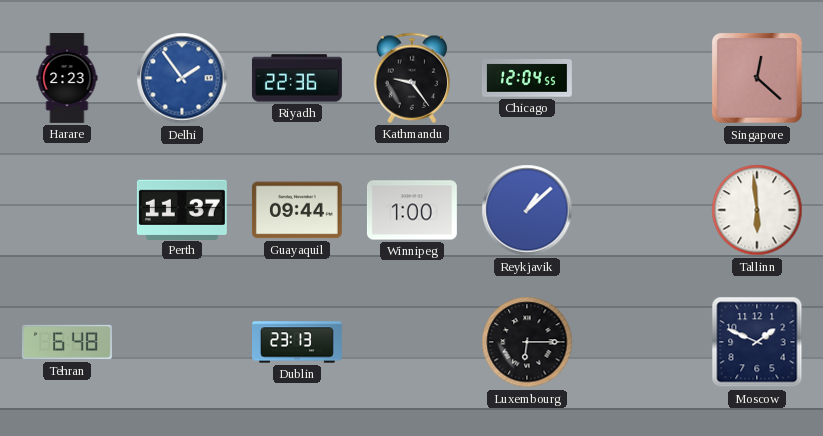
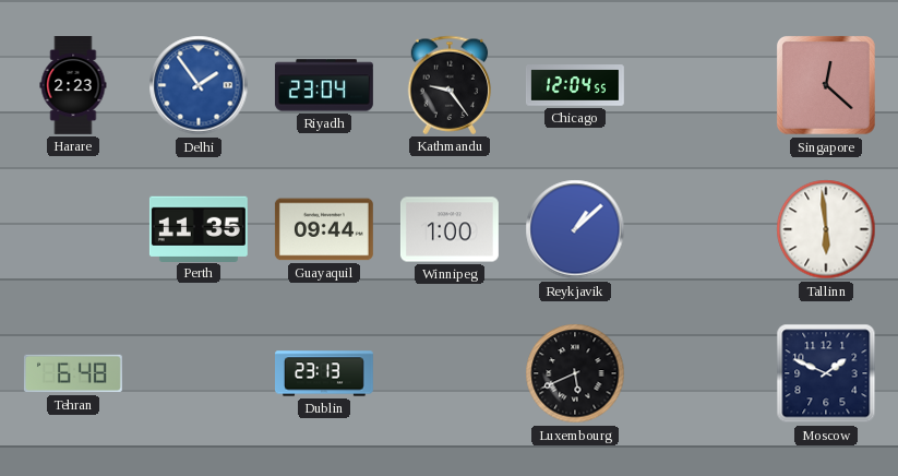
Riyadh: 22:36 -> 23:04 (324, 85)
Perth: 11:37 -> 11:35 (199, 228)
Luxembourg: 6:15 -> 5:41 (575, 373)
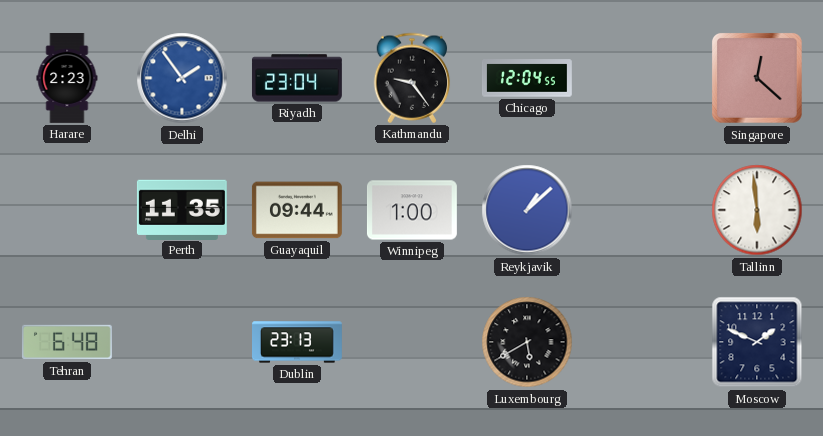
Luxembourg: 5:41 -> 5:40 (527, 342)
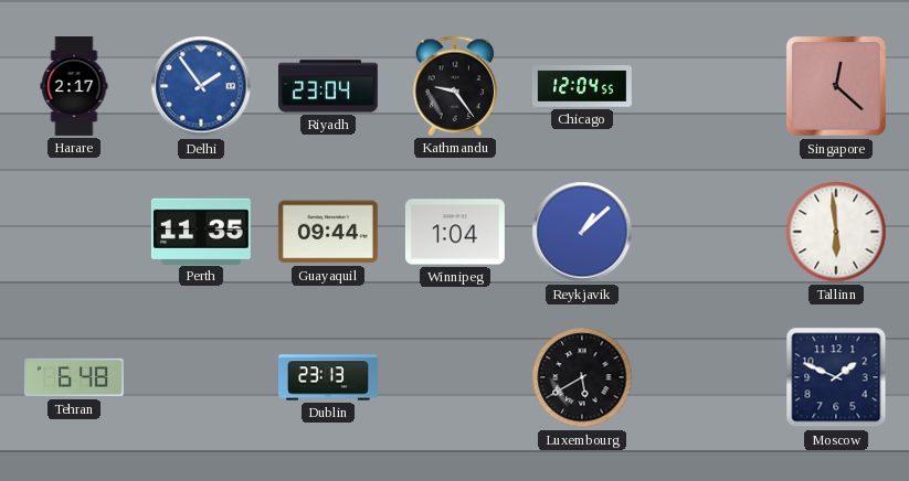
Harare: 2:23 -> 2:17 (74, 87)
Winnipeg: 1:00 -> 1:04 (455, 232)
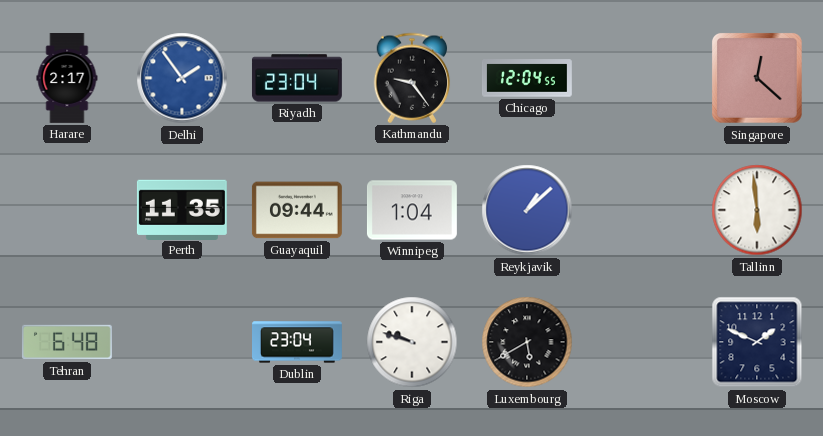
Dublin: 23:13 -> 23:04 (298, 342)
Riga: none -> 9:48 (412, 342)
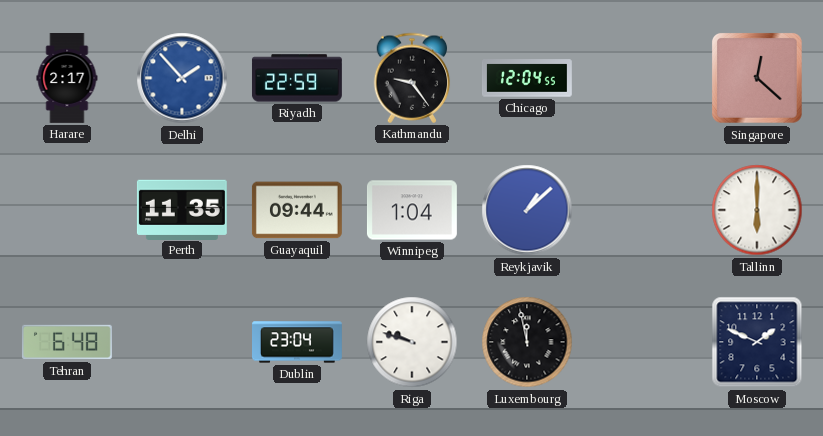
Delhi: 1:54 -> 1:53 (182, 78)
Riyadh: 23:04 -> 22:59 (297, 78)
Tallinn: 5:59 -> 6:00 (757, 210)
Luxembourg: 5:40 -> 11:58 (527, 342)
